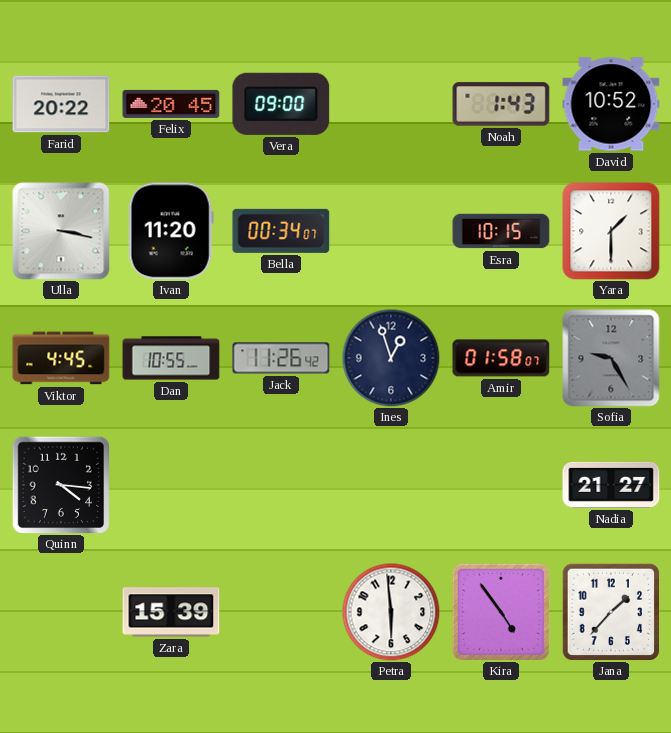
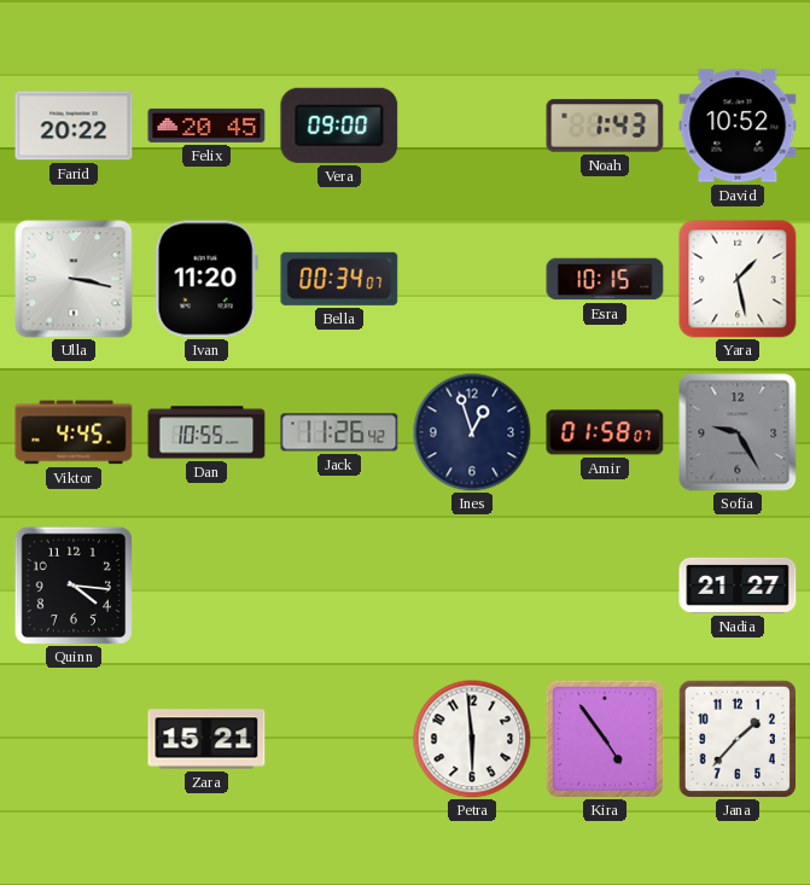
Yara: 1:30 -> 1:28 (738, 279)
Zara: 15:39 -> 15:21 (206, 739)
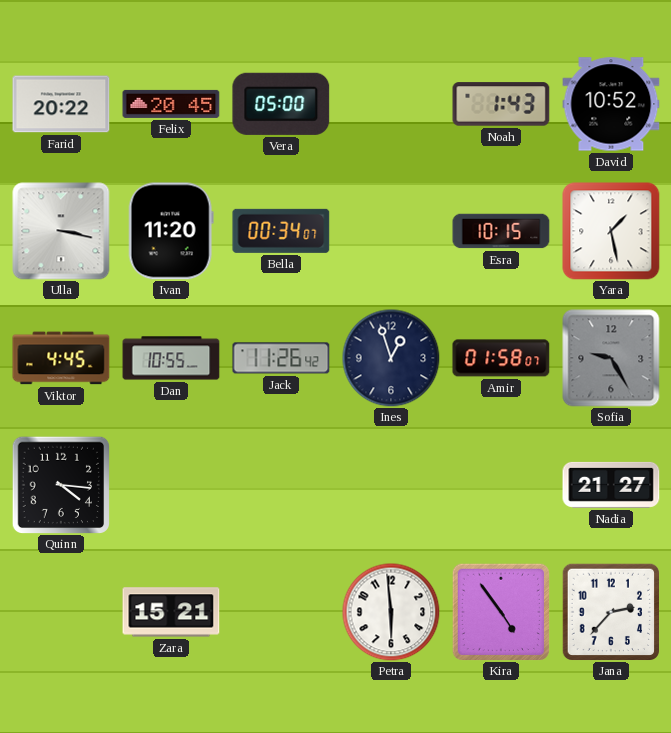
Vera: 09:00 -> 05:00 (281, 104)
Jana: 1:37 -> 2:37 (610, 611)
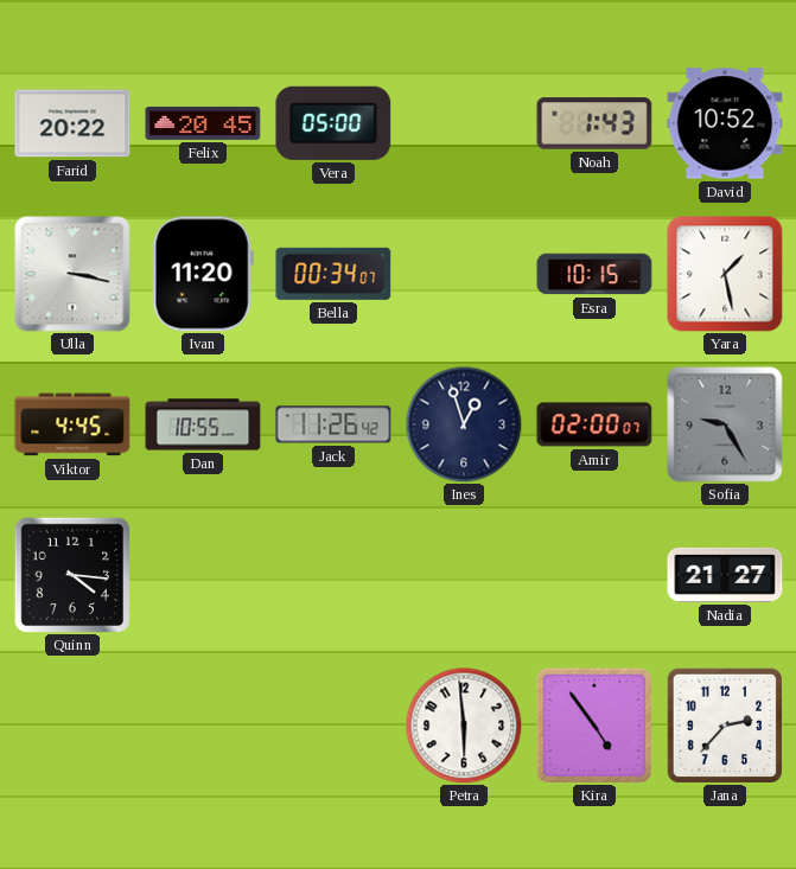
Amir: 01:58 -> 02:00 (594, 424)
Zara: 15:21 -> none (171, 612)
